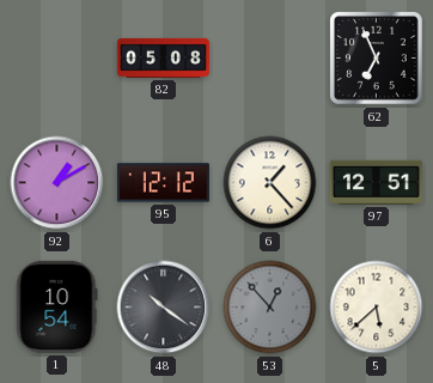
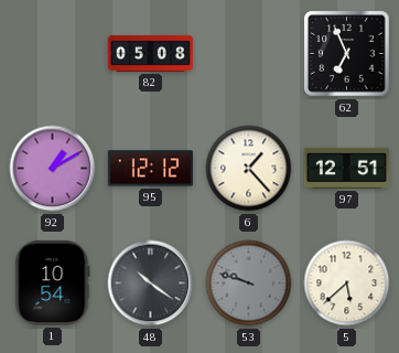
53: 12:53 -> 9:48 (249, 284)
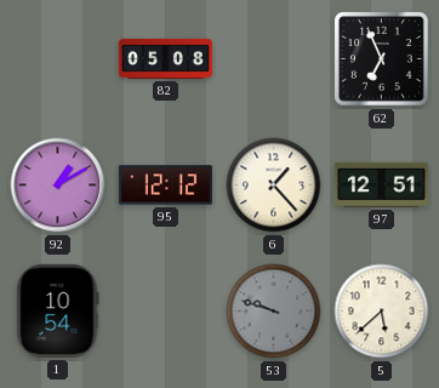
48: 10:21 -> none (151, 284)
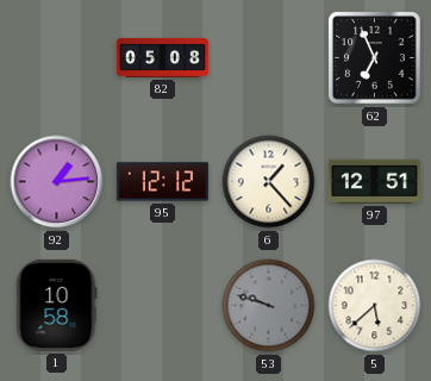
92: 1:10 -> 1:14 (57, 182)
1: 10:54 -> 10:58 (57, 305)
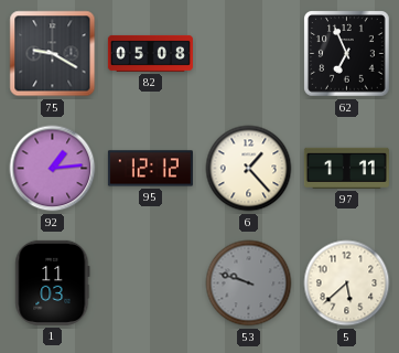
75: none -> 9:20 (53, 54)
97: 12:51 -> 1:11 (346, 168)
1: 10:58 -> 11:03 (53, 282)
